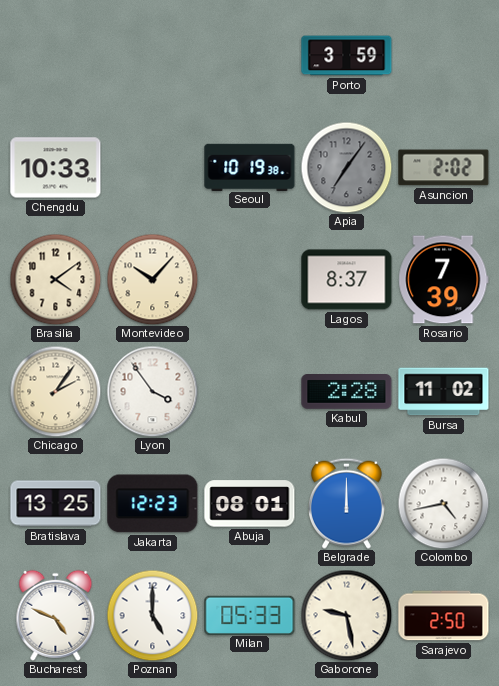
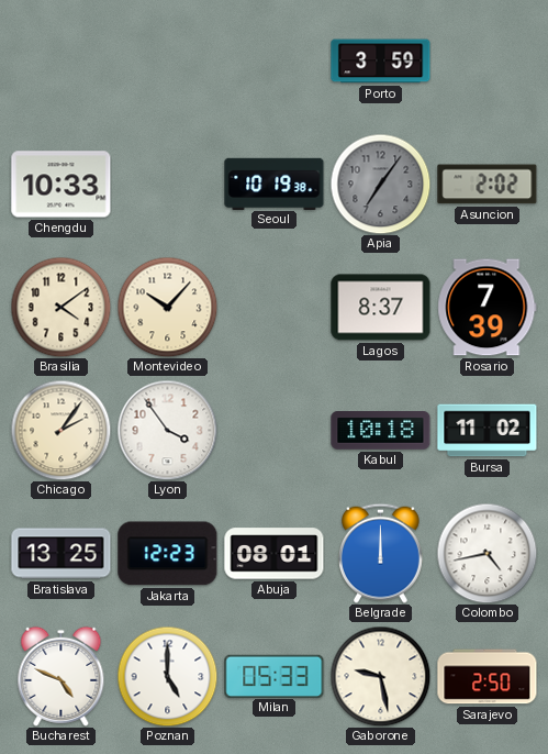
Kabul: 2:28 -> 10:18 (381, 431)
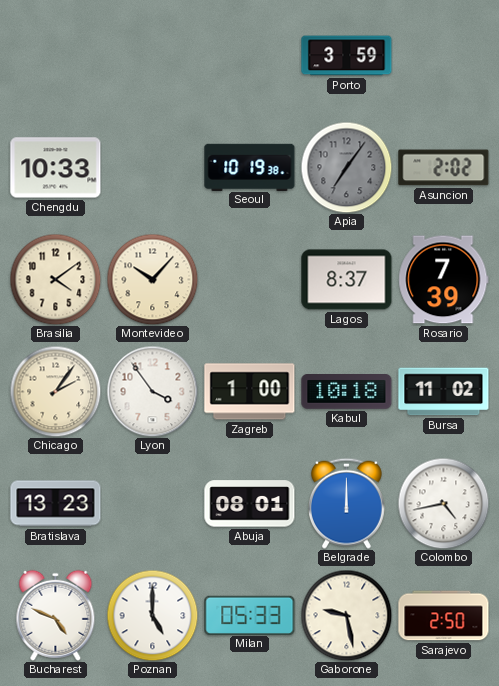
Zagreb: none -> 1:00 (250, 392)
Bratislava: 13:25 -> 13:23 (56, 504)
Jakarta: 12:23 -> none (168, 554)
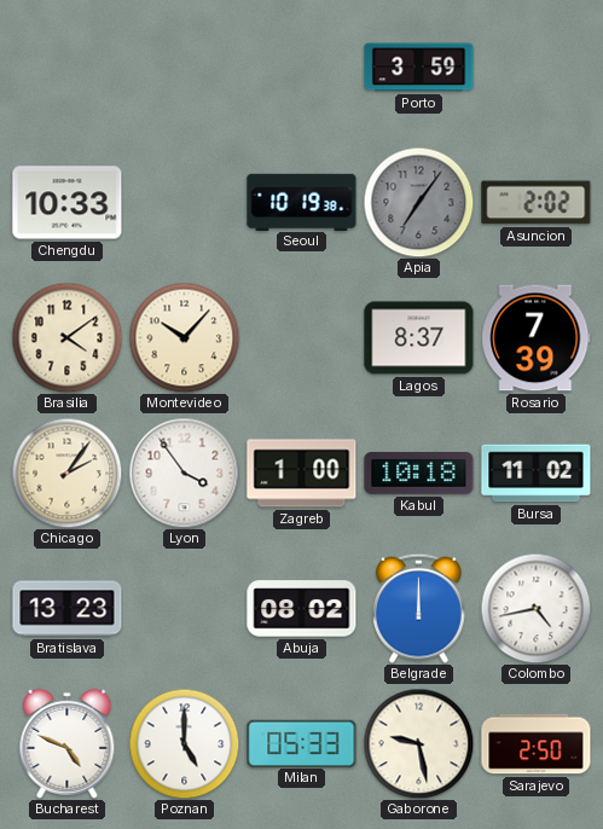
Abuja: 08:01 -> 08:02 (302, 609)
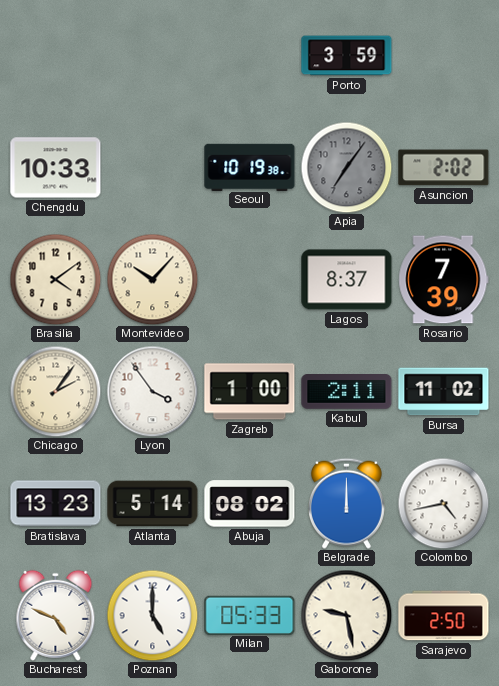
Kabul: 10:18 -> 2:11 (347, 392)
Atlanta: none -> 5:14 (153, 504)
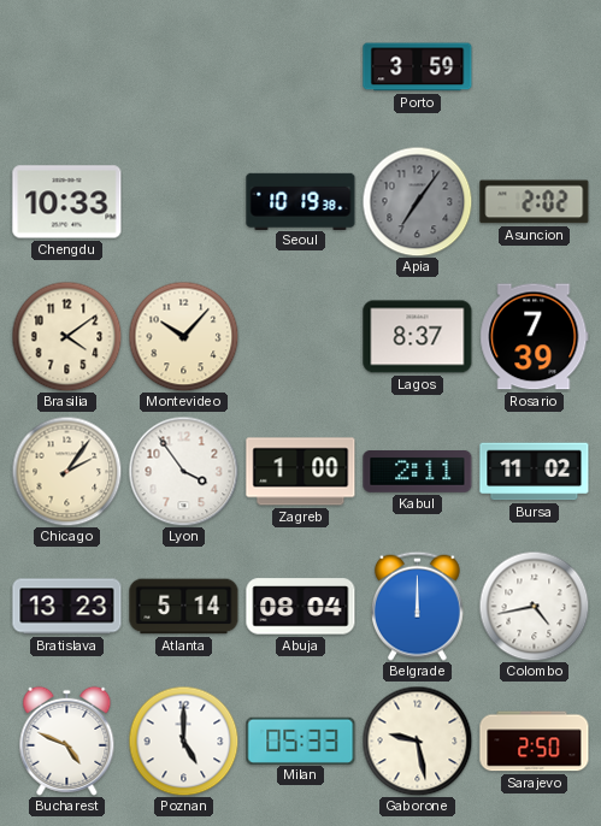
Abuja: 08:02 -> 08:04 (301, 607)
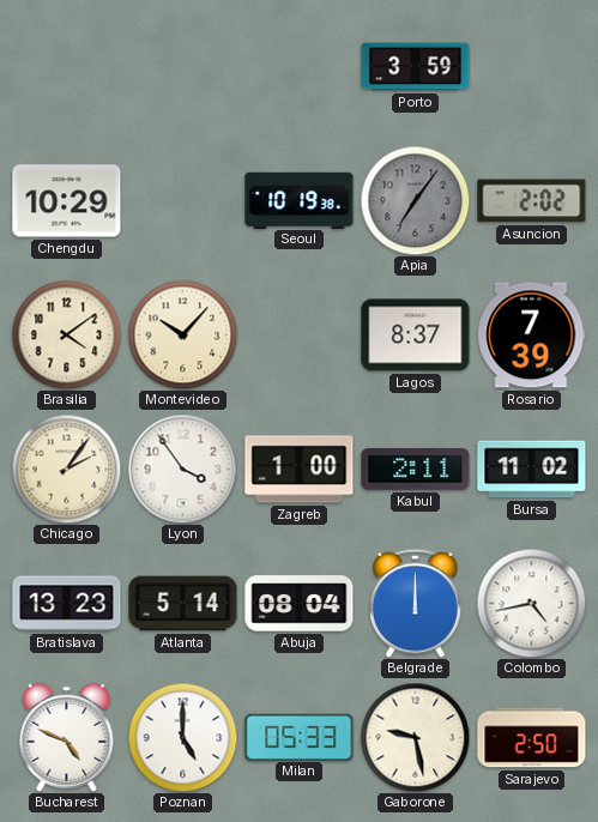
Chengdu: 10:33 -> 10:29 (67, 201)
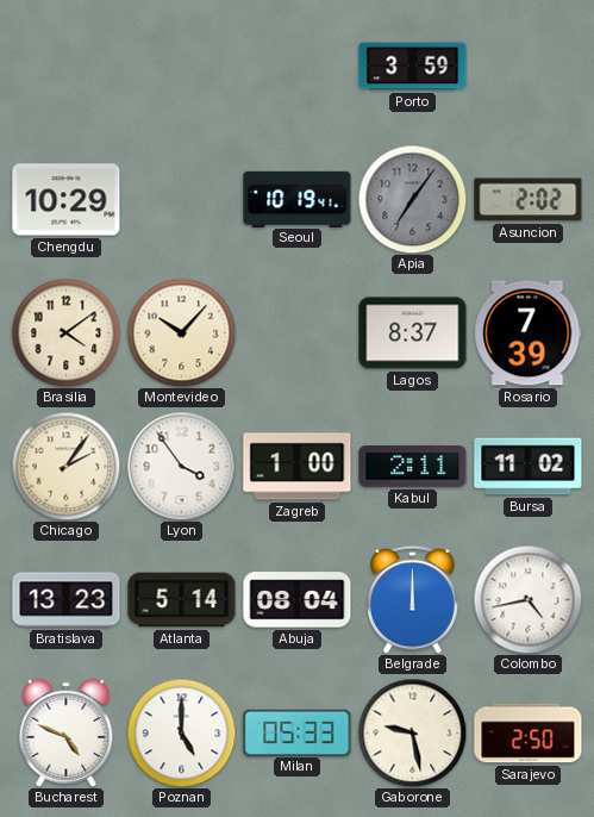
Seoul: 10:19:38 -> 10:19:41 (298, 199)
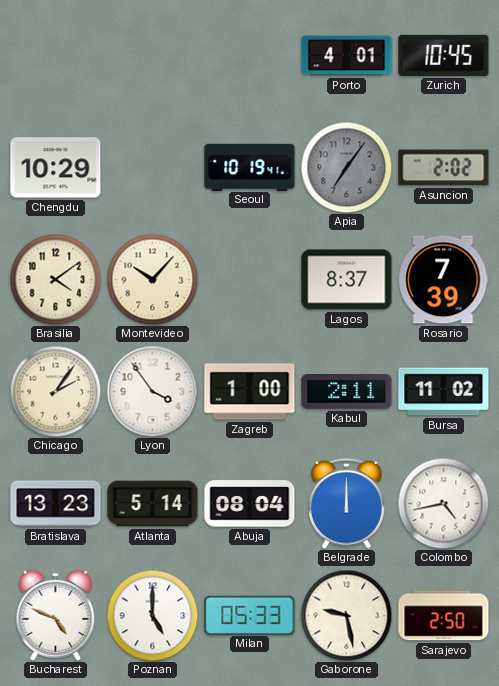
Porto: 3:59 -> 4:01 (347, 56)
Zurich: none -> 10:45 (444, 55)
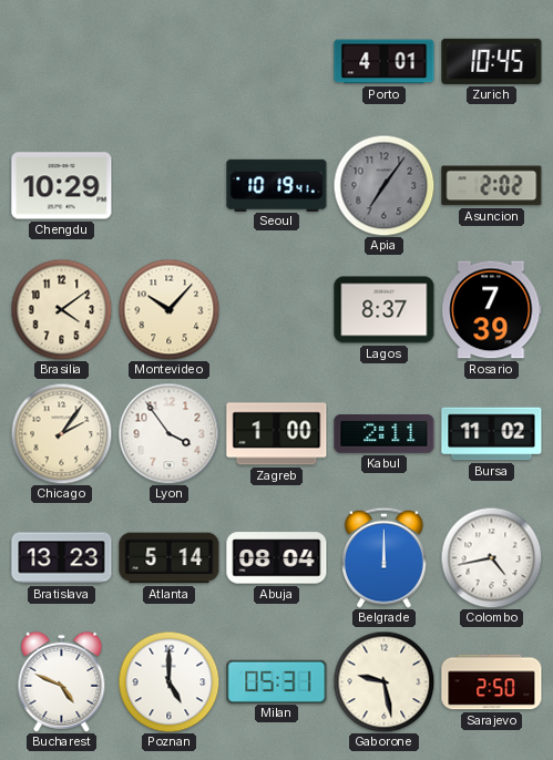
Milan: 05:33 -> 05:31 (277, 681)
